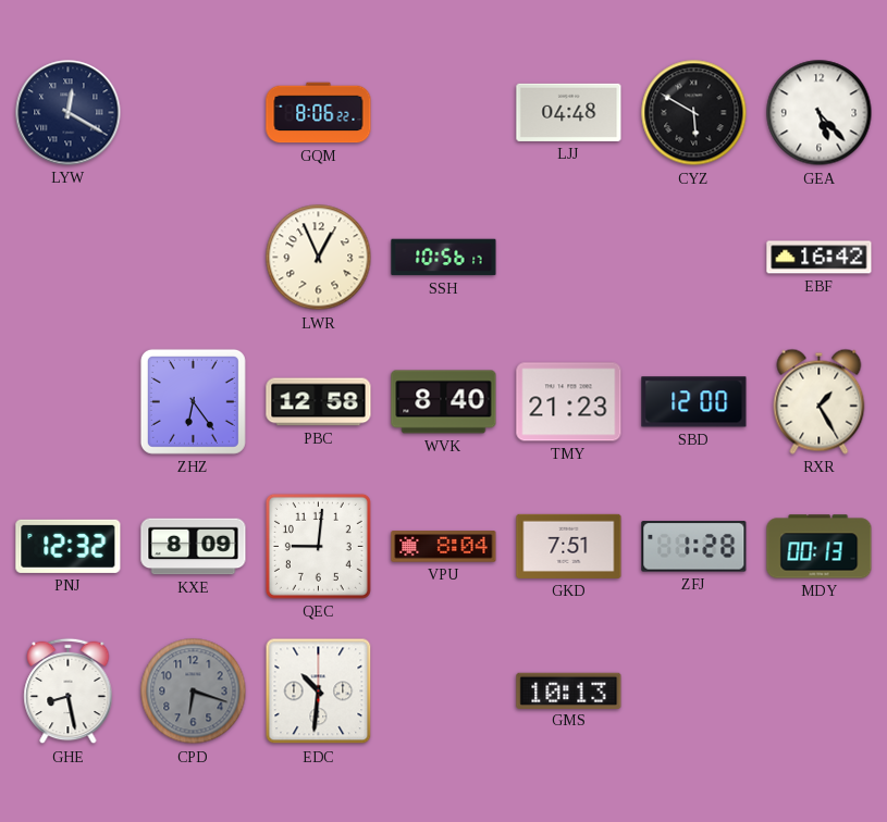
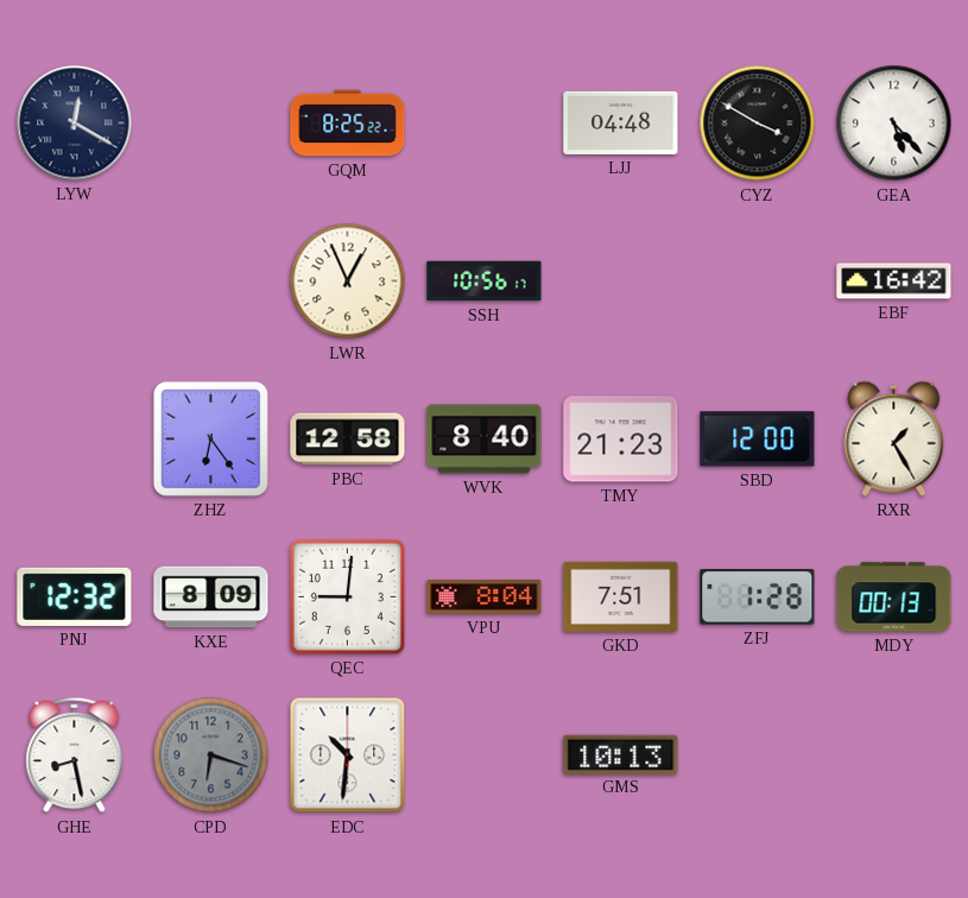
GQM: 8:06 -> 8:25 (348, 124)
CYZ: 5:50 -> 3:50 (758, 124)
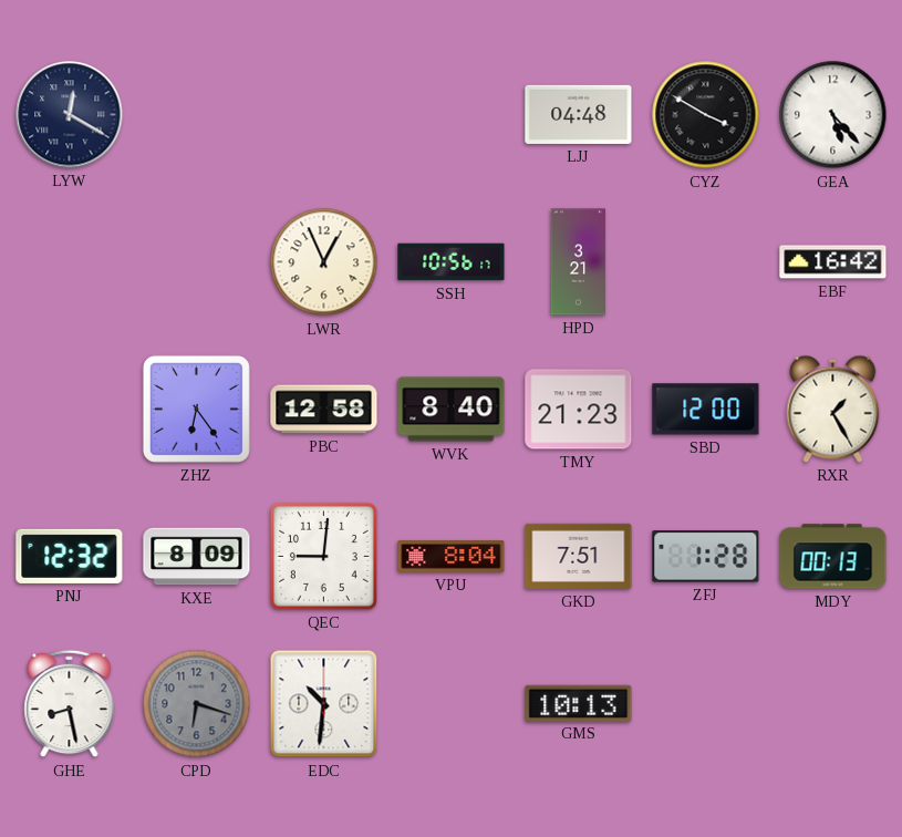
GQM: 8:25 -> none (348, 124)
HPD: none -> 3:21 (578, 262)
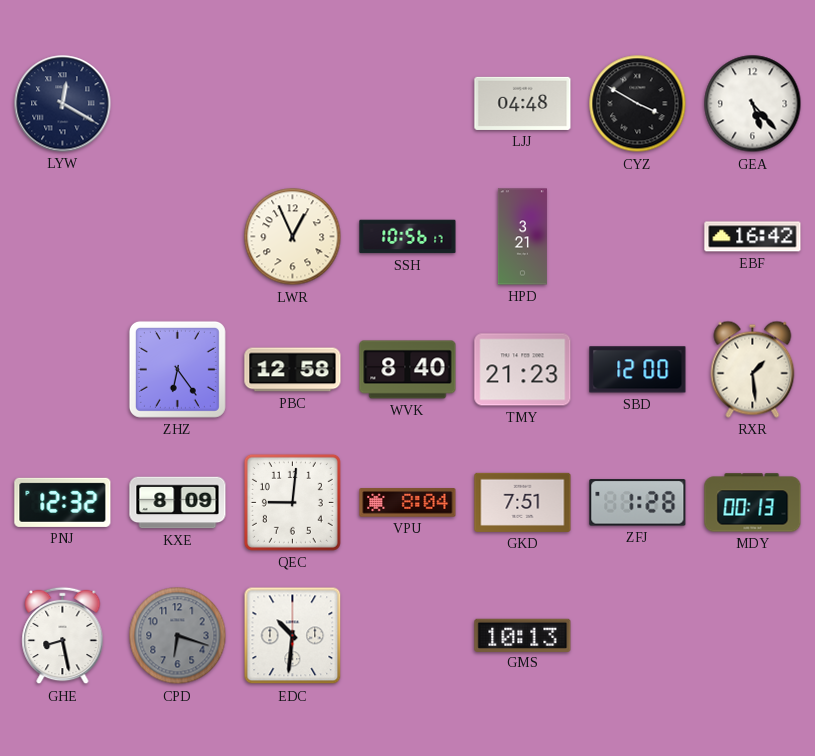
RXR: 1:25 -> 1:29 (753, 369)
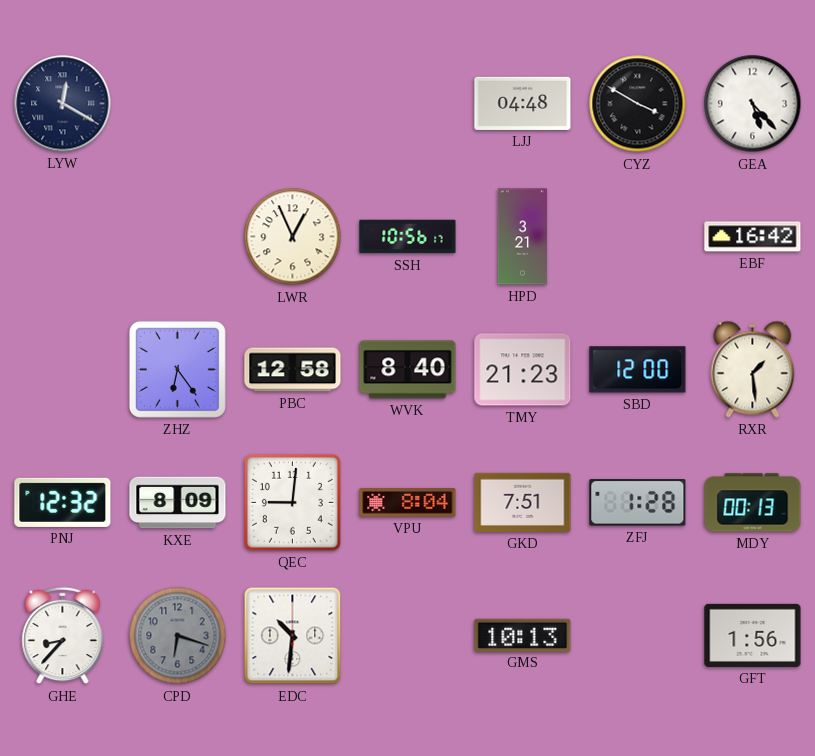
GHE: 8:28 -> 8:37 (63, 636)
GFT: none -> 1:56 (753, 635)
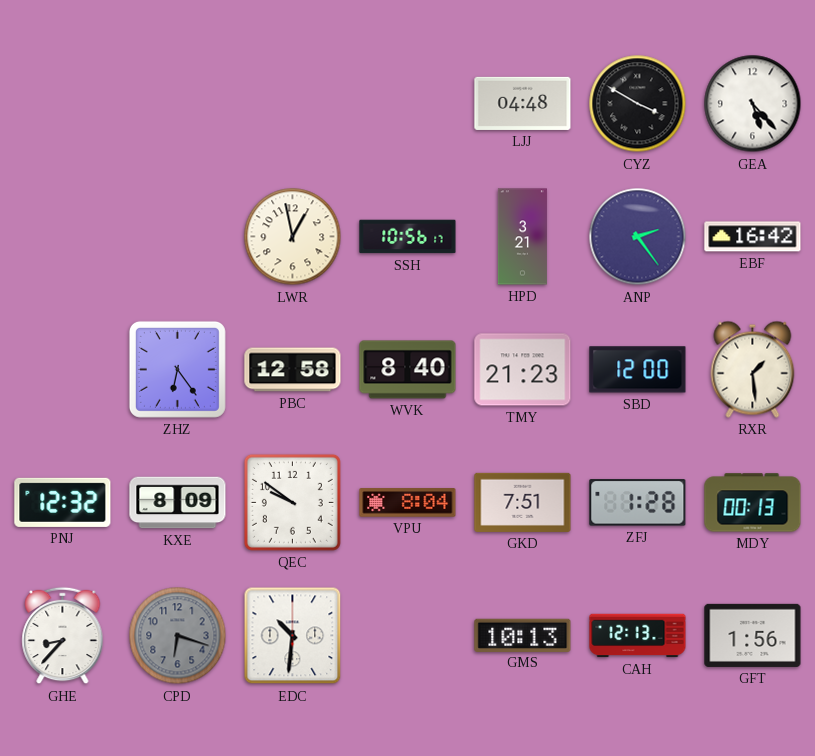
LYW: 12:20 -> none (63, 104)
LWR: 12:56 -> 12:58 (293, 237)
ANP: none -> 2:24 (638, 237)
QEC: 9:01 -> 9:51 (292, 502)
CAH: none -> 12:13 (638, 636)
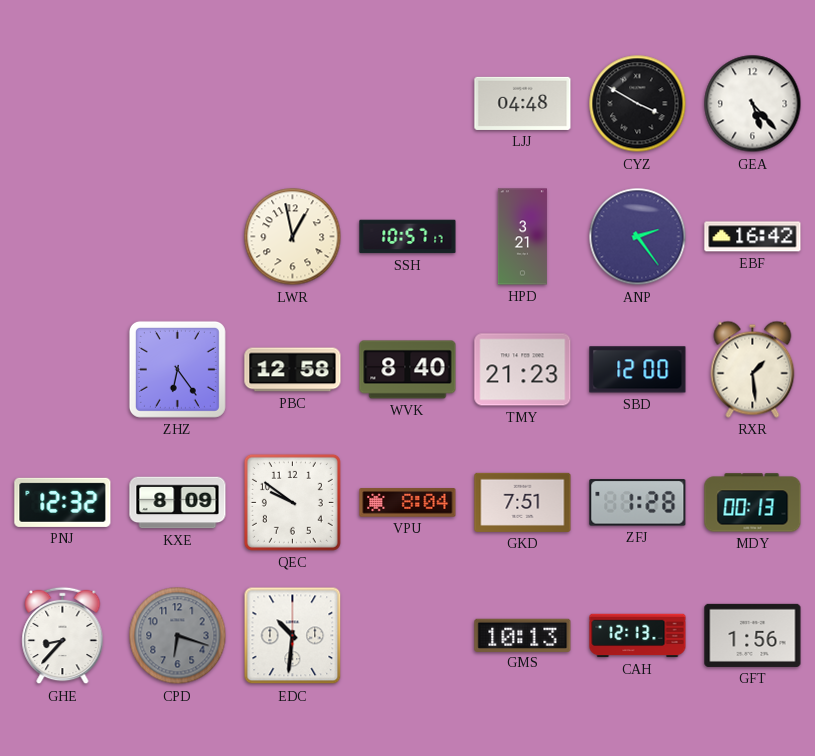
SSH: 10:56 -> 10:57 (408, 237)
